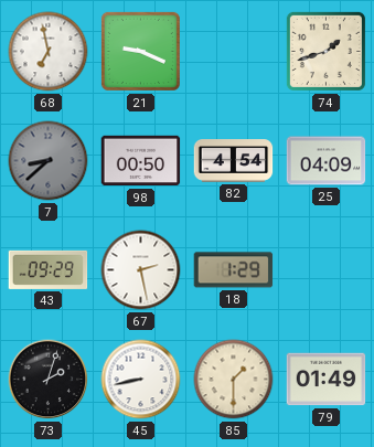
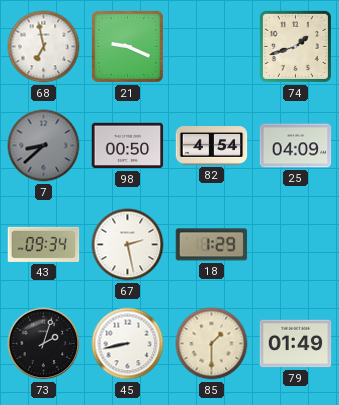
43: 09:29 -> 09:34 (44, 244)
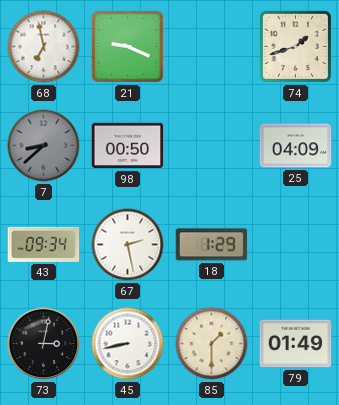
82: 4:54 -> none (212, 146)
73: 2:03 -> 3:02 (44, 344)
